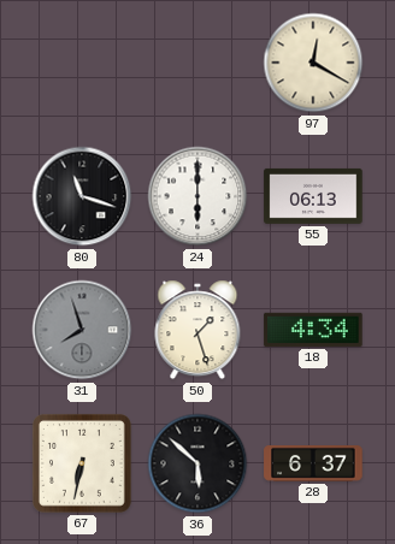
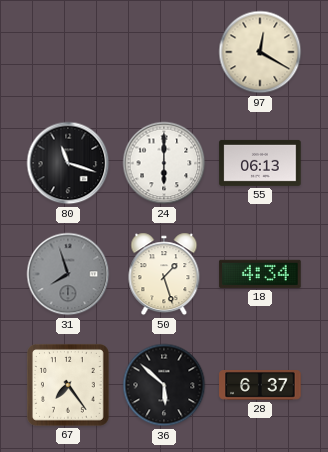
67: 6:32 -> 7:24 (68, 385)
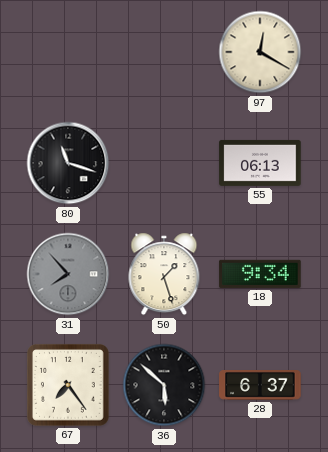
24: 6:00 -> none (164, 163)
31: 7:57 -> 7:53 (68, 274)
18: 4:34 -> 9:34 (260, 274)
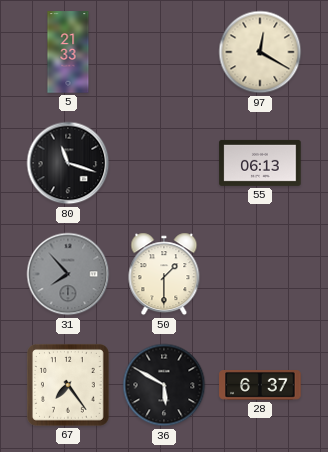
5: none -> 21:33 (68, 52)
50: 1:27 -> 1:30 (164, 274)
18: 9:34 -> none (260, 274)
36: 5:52 -> 5:50 (164, 385)
